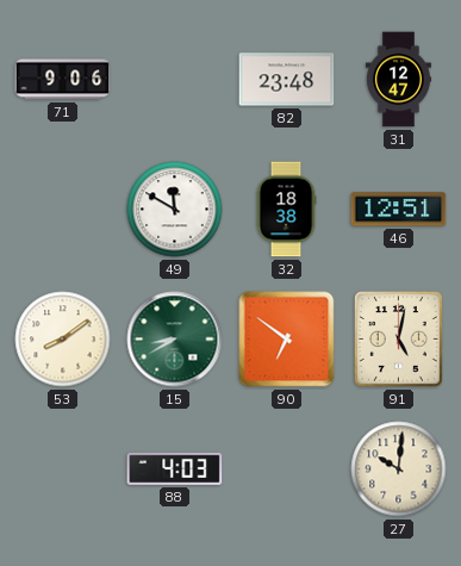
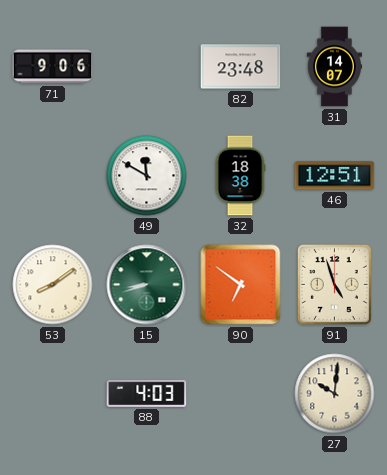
31: 12:47 -> 14:07 (334, 67)
15: 8:40 -> 8:42 (147, 285)
91: 5:02 -> 4:57 (335, 285)
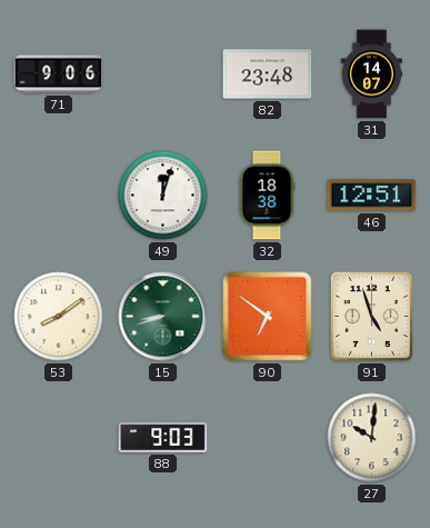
49: 11:50 -> 12:03 (163, 196)
88: 4:03 -> 9:03 (163, 437)
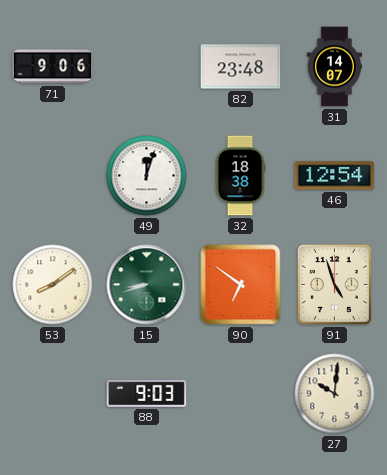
46: 12:51 -> 12:54 (335, 176)
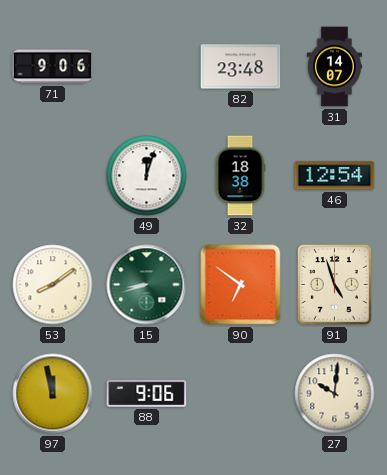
97: none -> 11:58 (53, 394)
88: 9:03 -> 9:06 (147, 393)
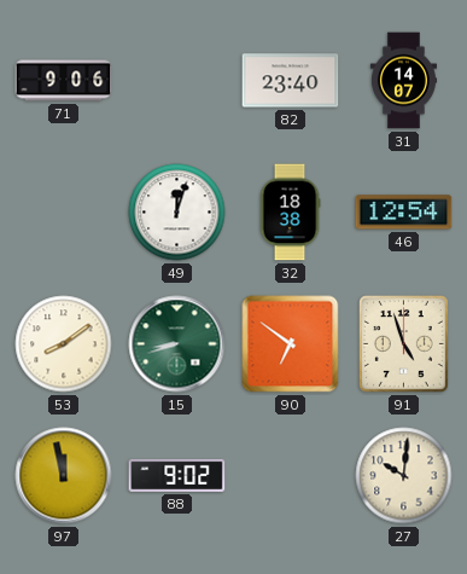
82: 23:48 -> 23:40 (291, 81)
88: 9:06 -> 9:02 (177, 475)
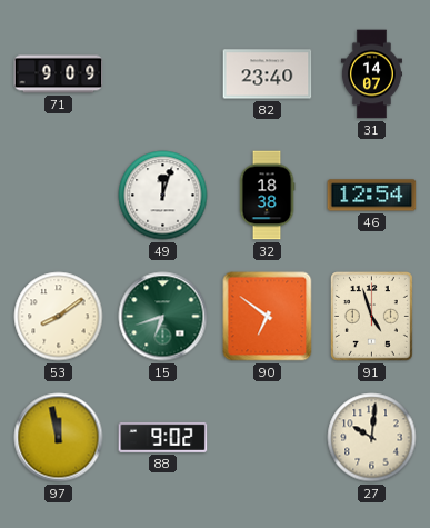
71: 9:06 -> 9:09 (59, 74)
15: 8:42 -> 6:42 (163, 317)
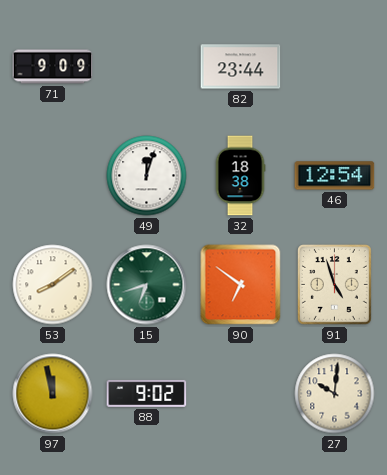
82: 23:40 -> 23:44 (241, 67)
31: 14:07 -> none (371, 74)
